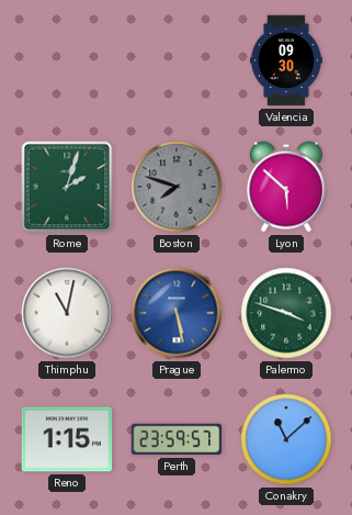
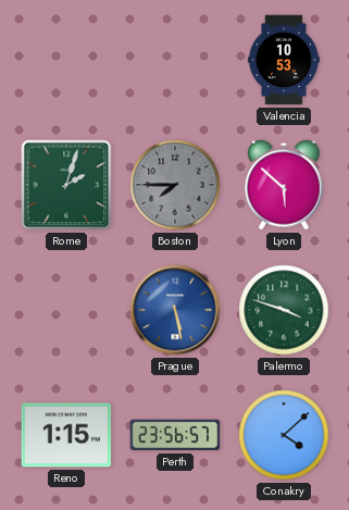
Valencia: 09:30 -> 10:53 (284, 60)
Boston: 7:48 -> 7:45 (175, 185)
Thimphu: 11:02 -> none (67, 313)
Perth: 23:59 -> 23:56 (175, 435)
Conakry: 11:08 -> 4:08 (284, 435)
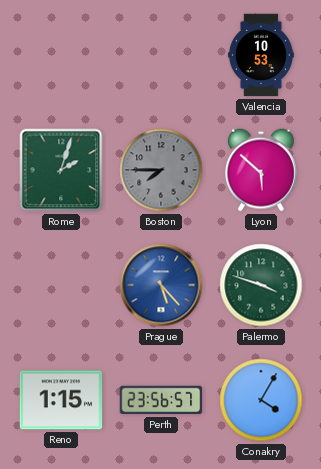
Prague: 5:28 -> 5:23 (161, 285)
Conakry: 4:08 -> 4:05 (261, 400)
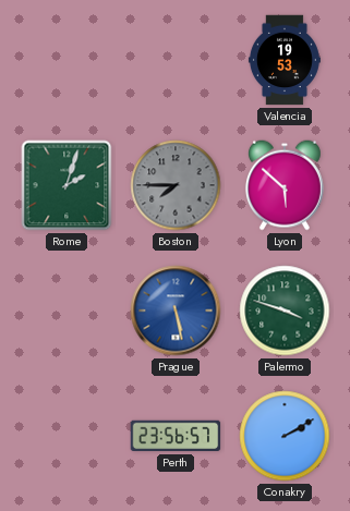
Valencia: 10:53 -> 19:53 (285, 60)
Prague: 5:23 -> 5:28 (176, 311)
Reno: 1:15 -> none (61, 400)
Conakry: 4:05 -> 2:10 (285, 436)
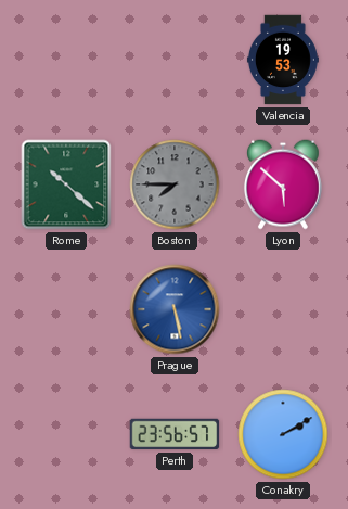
Rome: 2:03 -> 10:22 (66, 184)
Palermo: 3:48 -> none (285, 311)
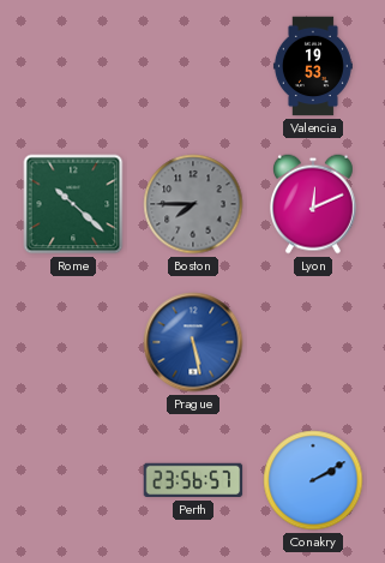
Lyon: 5:52 -> 12:11 (313, 204)
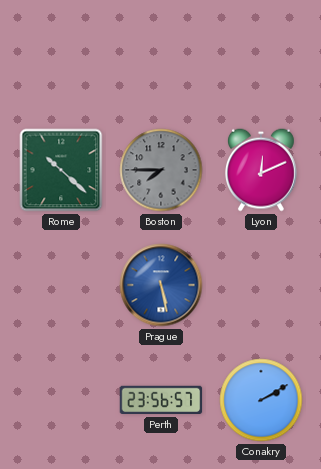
Valencia: 19:53 -> none (313, 66)
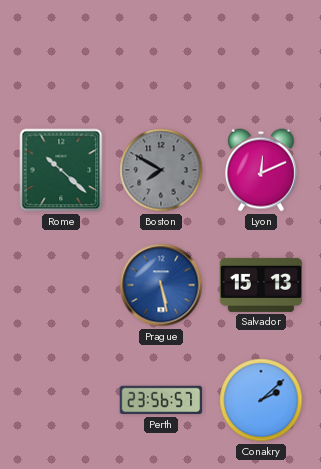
Boston: 7:45 -> 7:50 (161, 170)
Salvador: none -> 15:13 (261, 285)
Conakry: 2:10 -> 2:08 (261, 400)
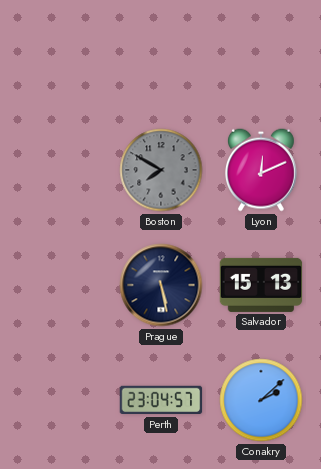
Rome: 10:22 -> none (61, 170)
Prague dial: blue -> navy (161, 285)
Perth: 23:56 -> 23:04 (161, 400)
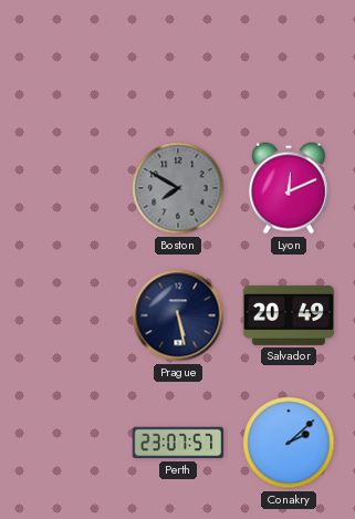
Salvador: 15:13 -> 20:49 (289, 315)
Perth: 23:04 -> 23:07 (178, 443)
